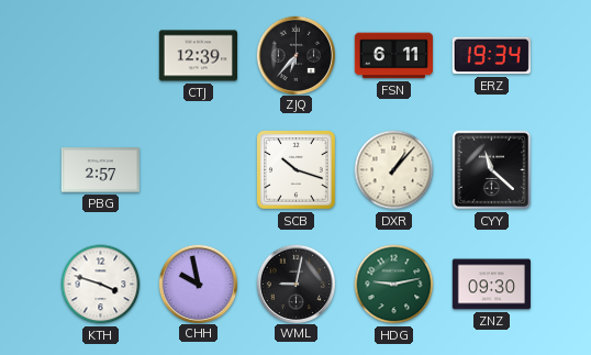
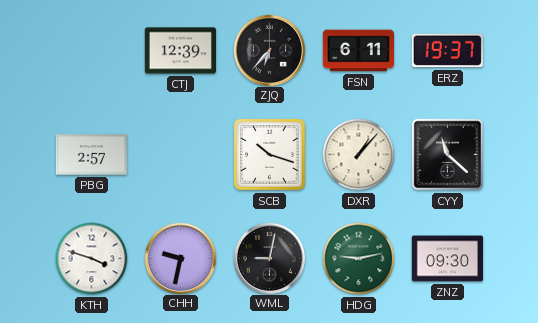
ERZ: 19:34 -> 19:37 (447, 51)
CHH: 9:58 -> 9:32 (180, 258)
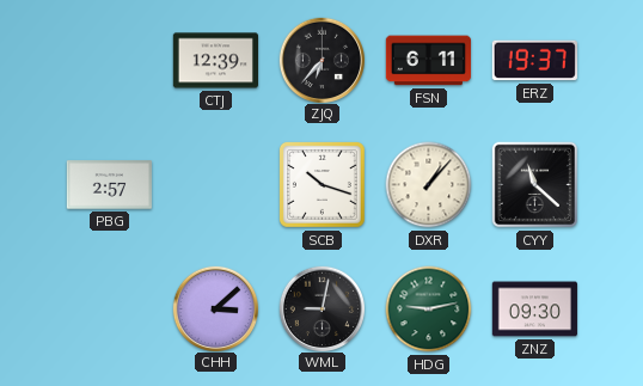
KTH: 3:48 -> none (92, 259)
CHH: 9:32 -> 3:08 (215, 308)
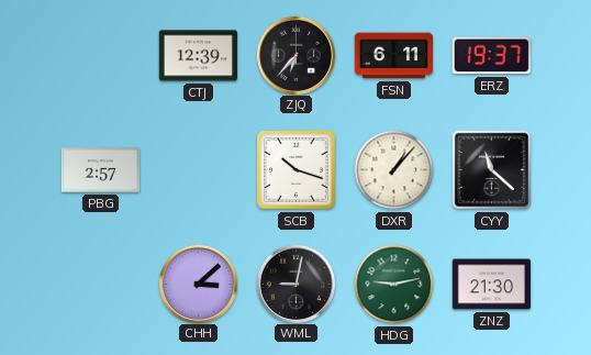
ZNZ: 09:30 -> 21:30 (491, 285)
